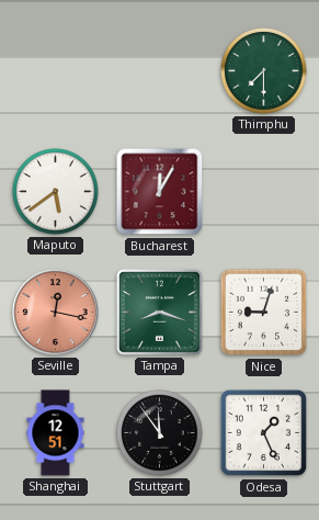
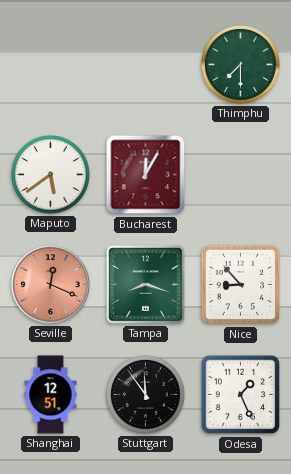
Seville: 12:17 -> 12:19 (51, 285)
Nice: 9:03 -> 8:53 (241, 285)
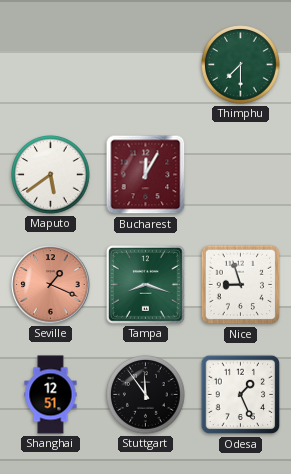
Seville: 12:19 -> 1:19 (51, 285)
Nice: 8:53 -> 8:57 (241, 285)
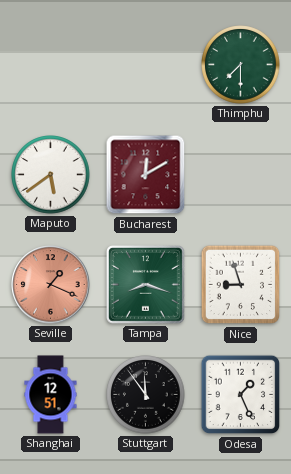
Bucharest: 12:05 -> 12:10 (146, 175)
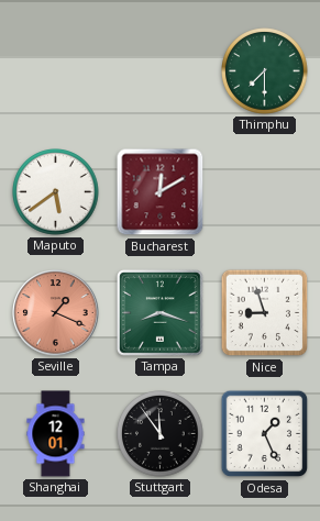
Shanghai: 12:51 -> 12:01 (56, 434)
